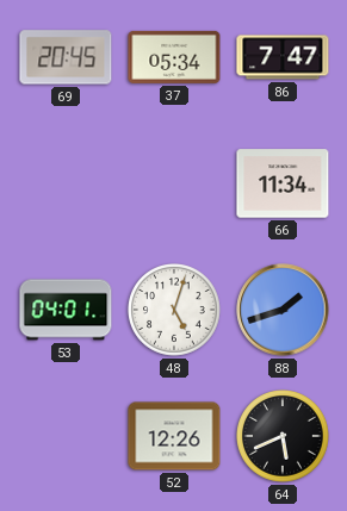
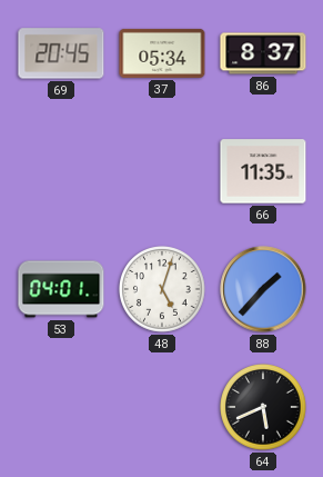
86: 7:47 -> 8:37 (263, 53)
66: 11:34 -> 11:35 (263, 171)
88: 1:42 -> 1:37 (263, 289)
52: 12:26 -> none (174, 436)
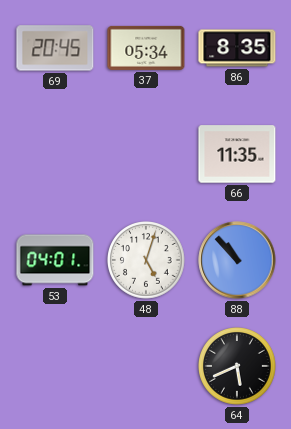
86: 8:37 -> 8:35 (237, 48)
88: 1:37 -> 10:53 (237, 260)
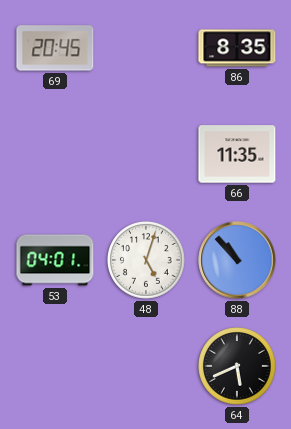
37: 05:34 -> none (146, 48)
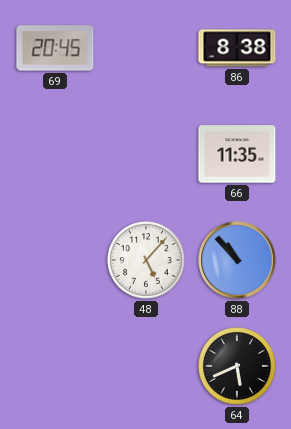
86: 8:35 -> 8:38 (237, 48)
53: 04:01 -> none (55, 260)
48: 5:03 -> 5:07 (147, 261)
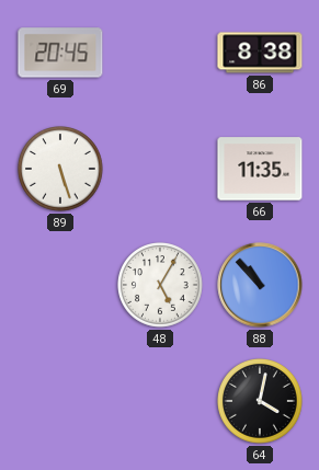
89: none -> 5:27 (61, 170)
48: 5:07 -> 5:05 (161, 286)
64: 5:41 -> 4:02 (261, 402)
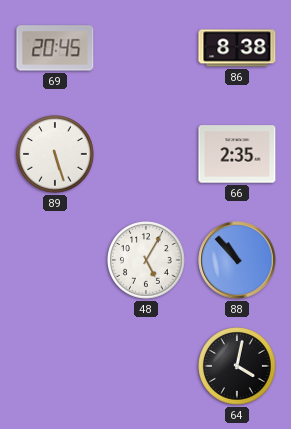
66: 11:35 -> 2:35 (237, 154)
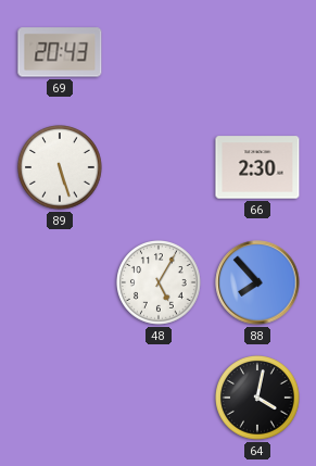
69: 20:45 -> 20:43 (60, 52)
86: 8:38 -> none (237, 48)
66: 2:35 -> 2:30 (257, 167)
88: 10:53 -> 7:53 (257, 282)
